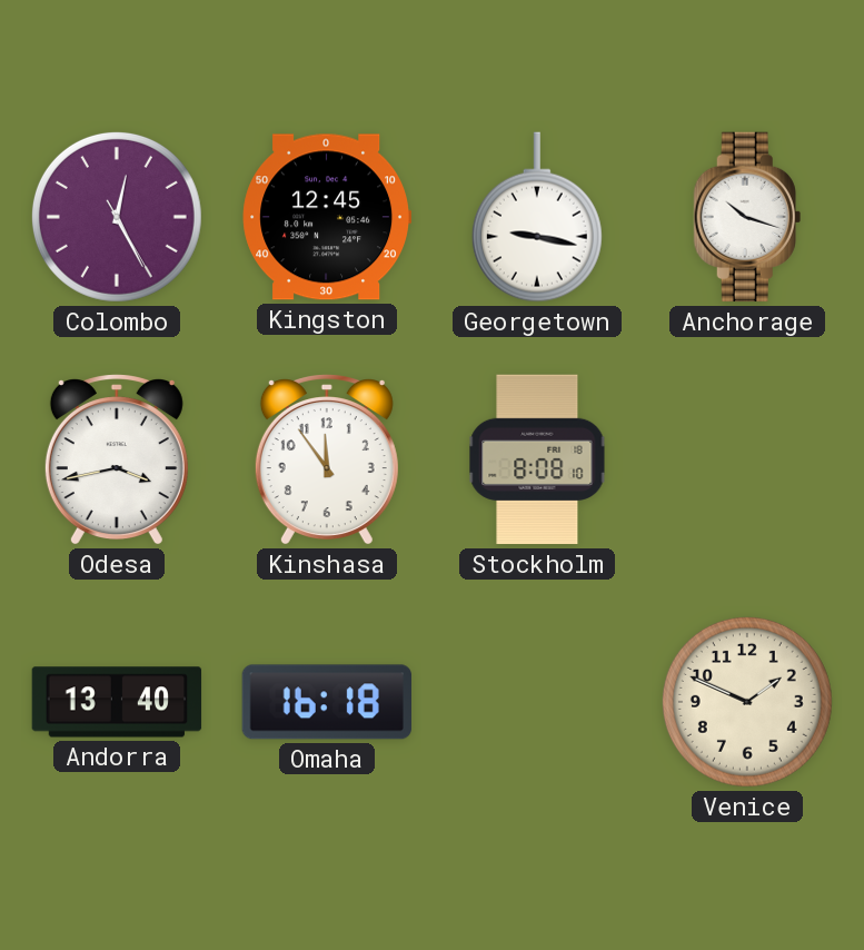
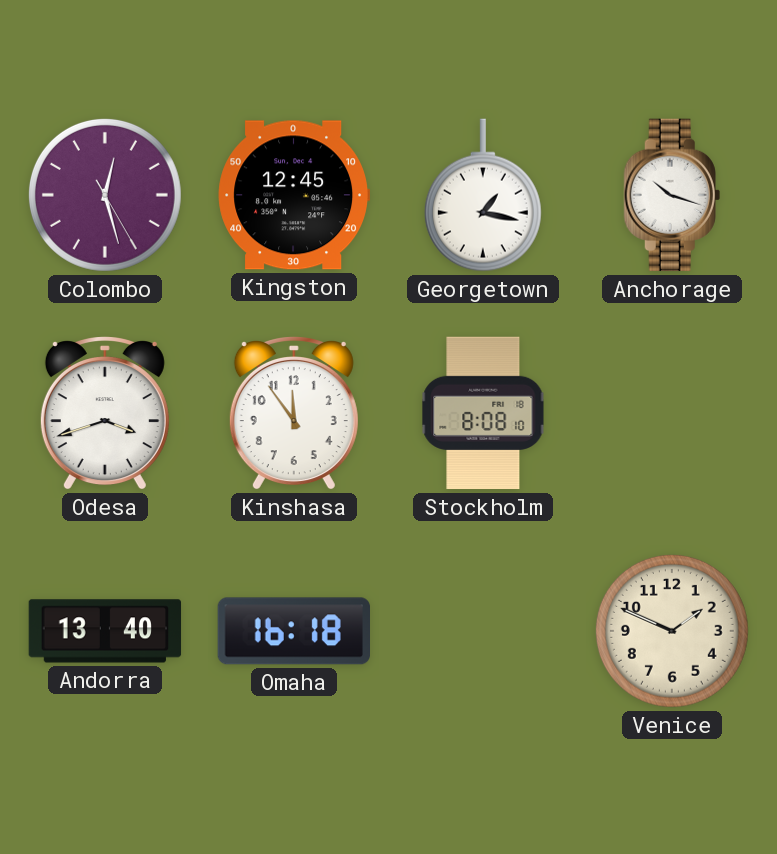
Colombo: 12:25 -> 12:27 (105, 195)
Georgetown: 9:17 -> 1:17 (483, 195)
Odesa: 3:43 -> 3:42 (105, 414)
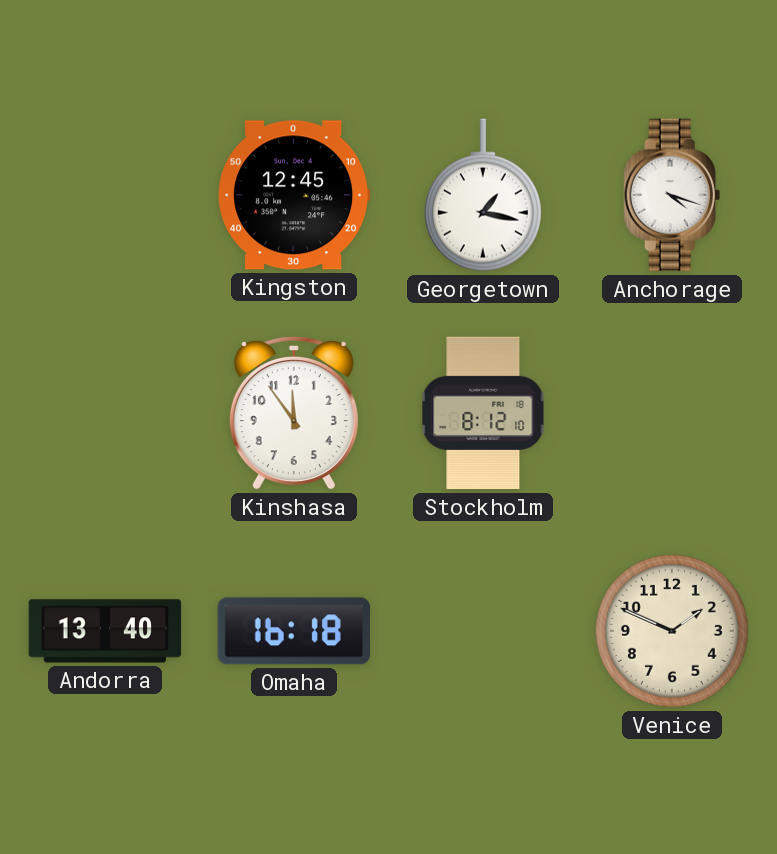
Colombo: 12:27 -> none (105, 195)
Anchorage: 10:18 -> 4:18 (672, 195)
Odesa: 3:42 -> none (105, 414)
Stockholm: 8:08 -> 8:12 (483, 413)
